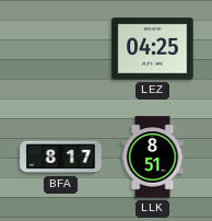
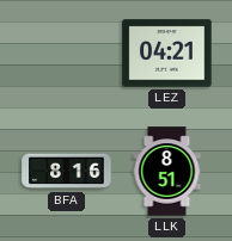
LEZ: 04:25 -> 04:21 (167, 54)
BFA: 8:17 -> 8:16 (67, 172)
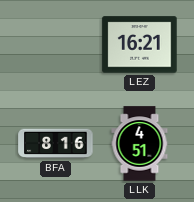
LEZ: 04:21 -> 16:21 (140, 45)
LLK: 8:51 -> 4:51 (140, 144)
